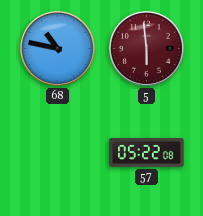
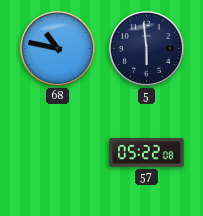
5 dial: burgundy -> navy (146, 48)
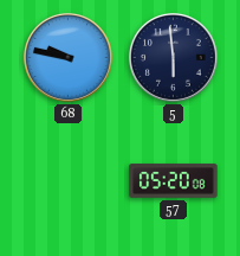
68: 10:47 -> 9:47 (67, 57)
57: 05:22 -> 05:20 (174, 181)
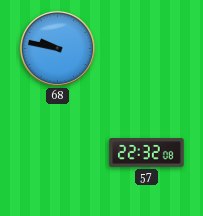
5: 5:59 -> none (173, 57)
57: 05:20 -> 22:32 (147, 153)
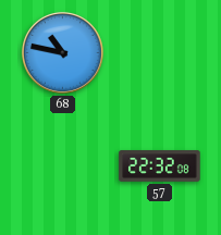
68: 9:47 -> 10:47 (62, 52)
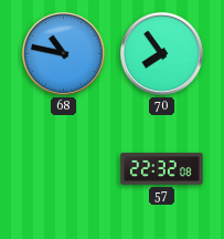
70: none -> 7:54 (161, 53)
